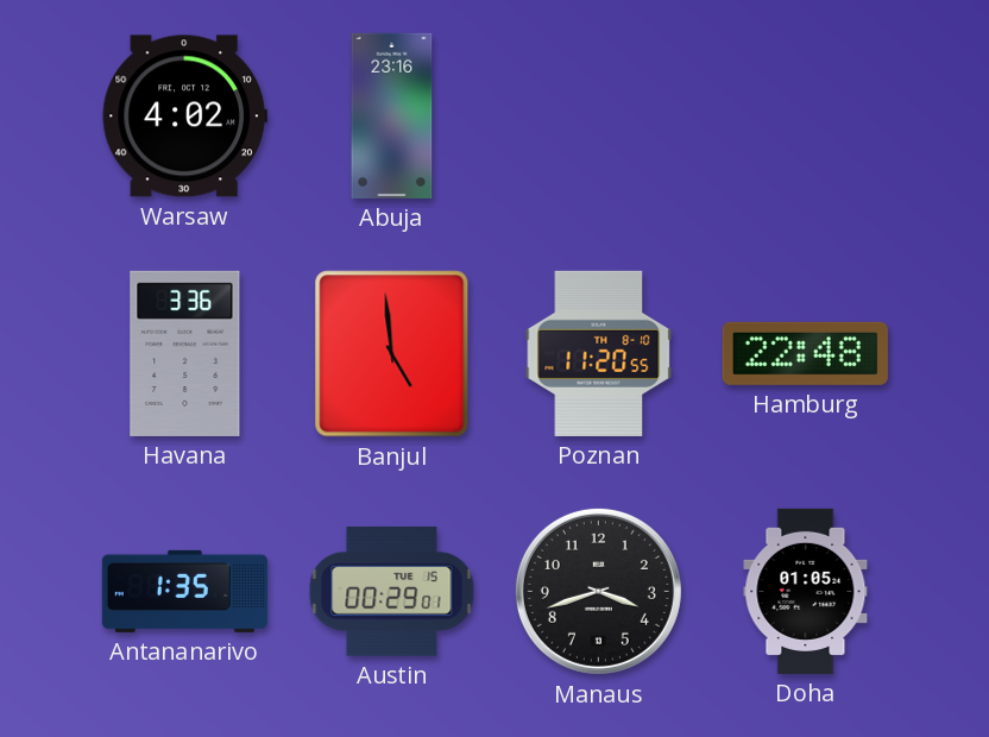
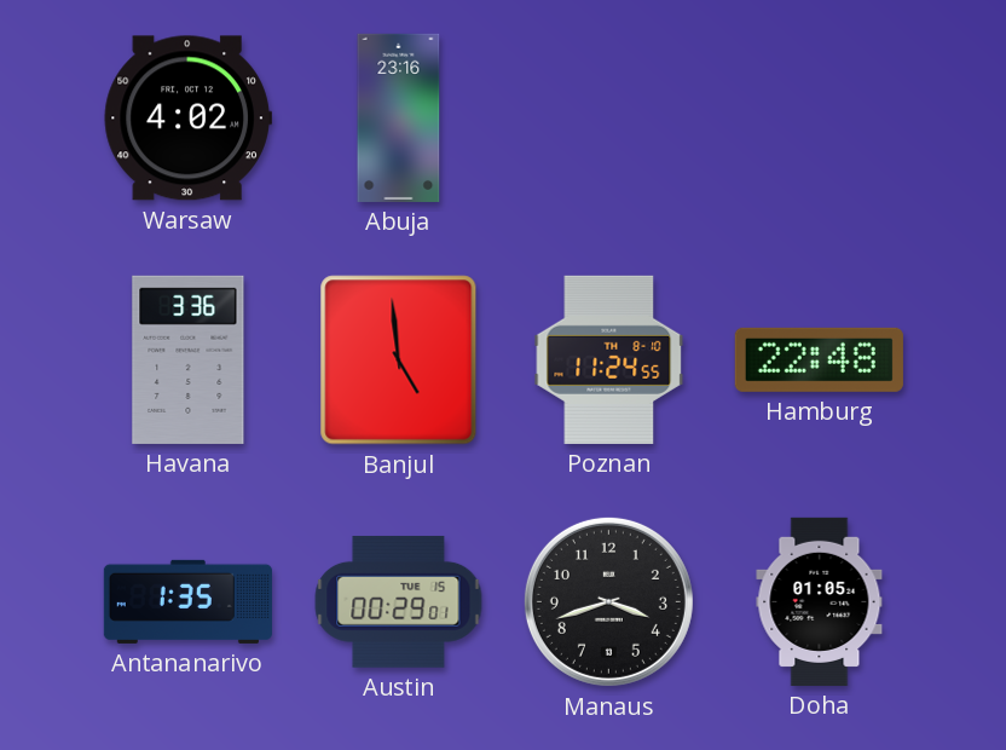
Poznan: 11:20 -> 11:24 (609, 359)
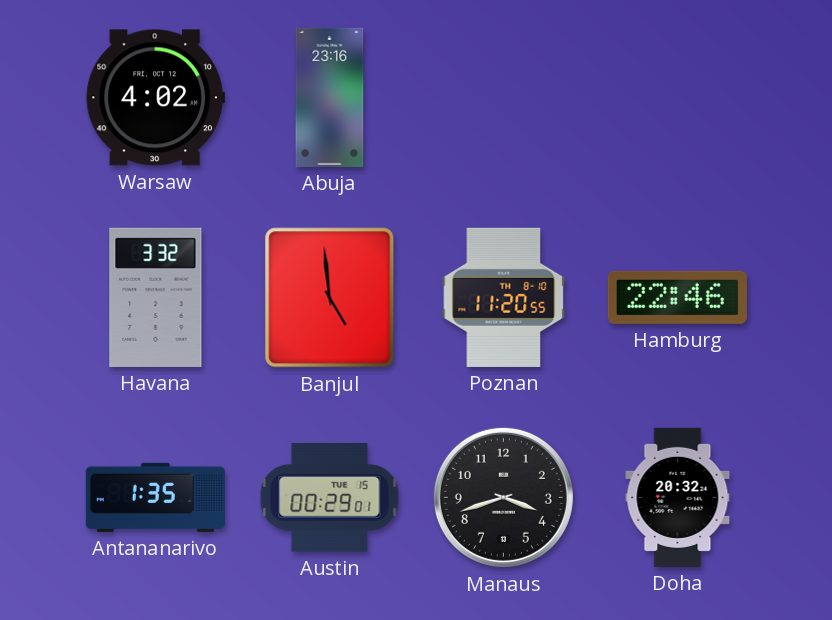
Havana: 3:36 -> 3:32 (156, 297)
Poznan: 11:24 -> 11:20 (504, 297)
Hamburg: 22:48 -> 22:46 (677, 297)
Doha: 01:05 -> 20:32 (678, 497)
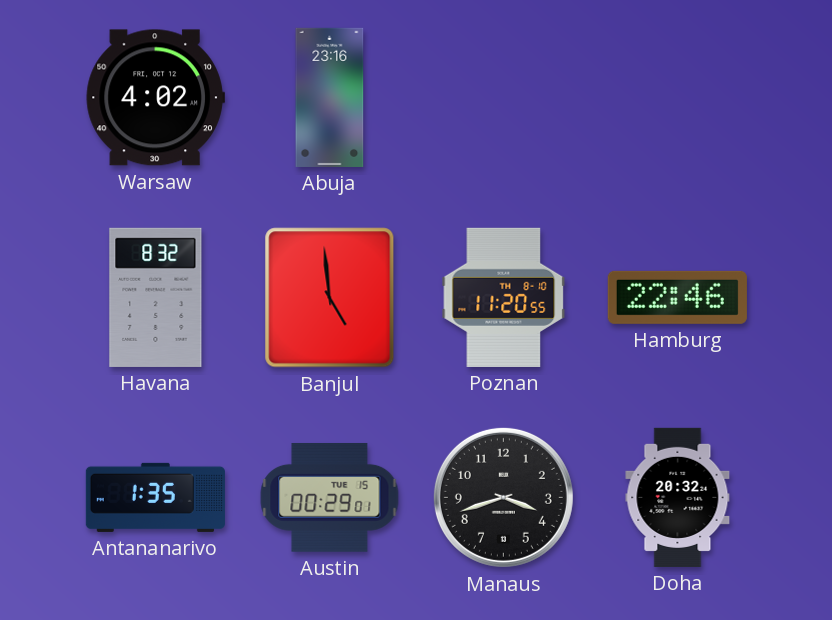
Havana: 3:32 -> 8:32 (156, 297)
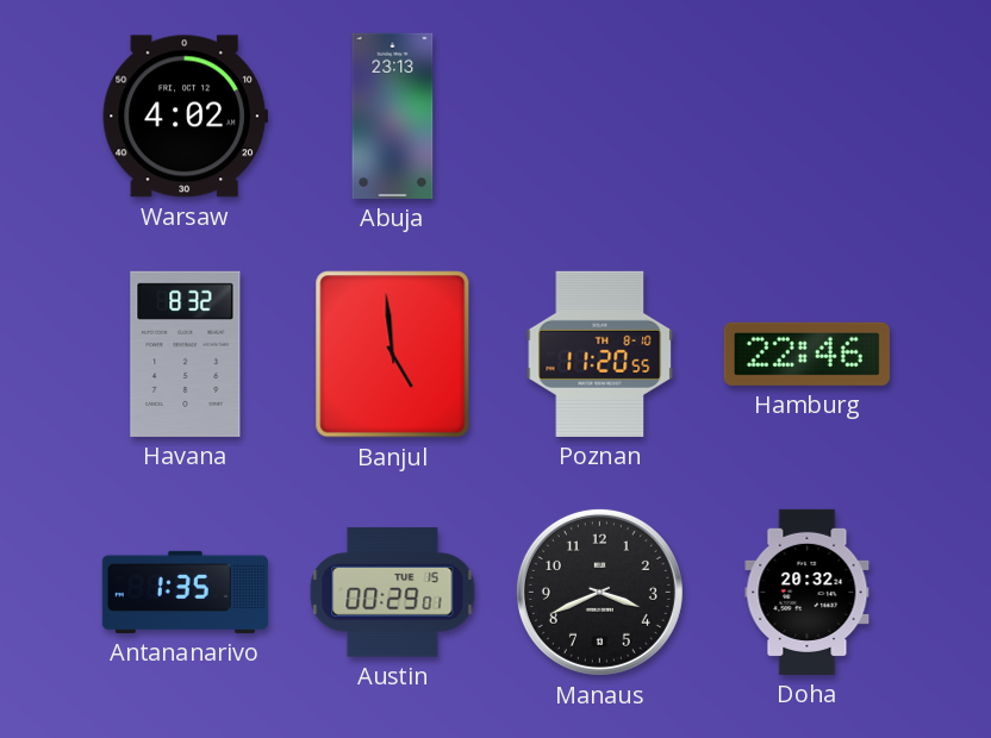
Abuja: 23:16 -> 23:13 (393, 115)
Manaus: 3:42 -> 3:41 (599, 592)
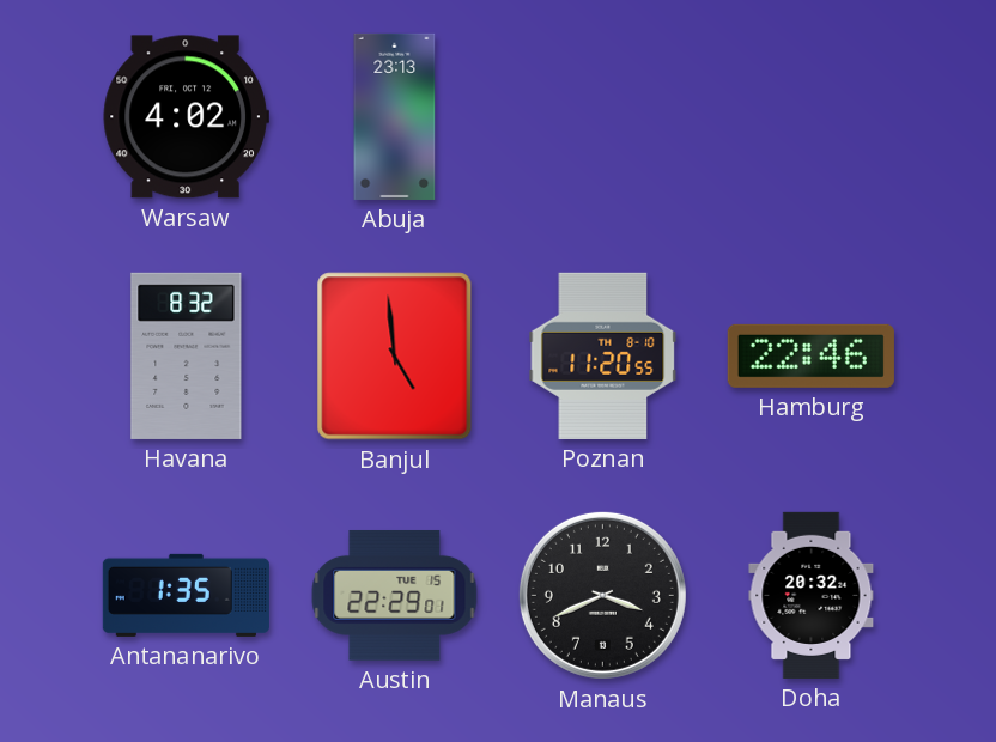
Austin: 00:29 -> 22:29 (395, 595)
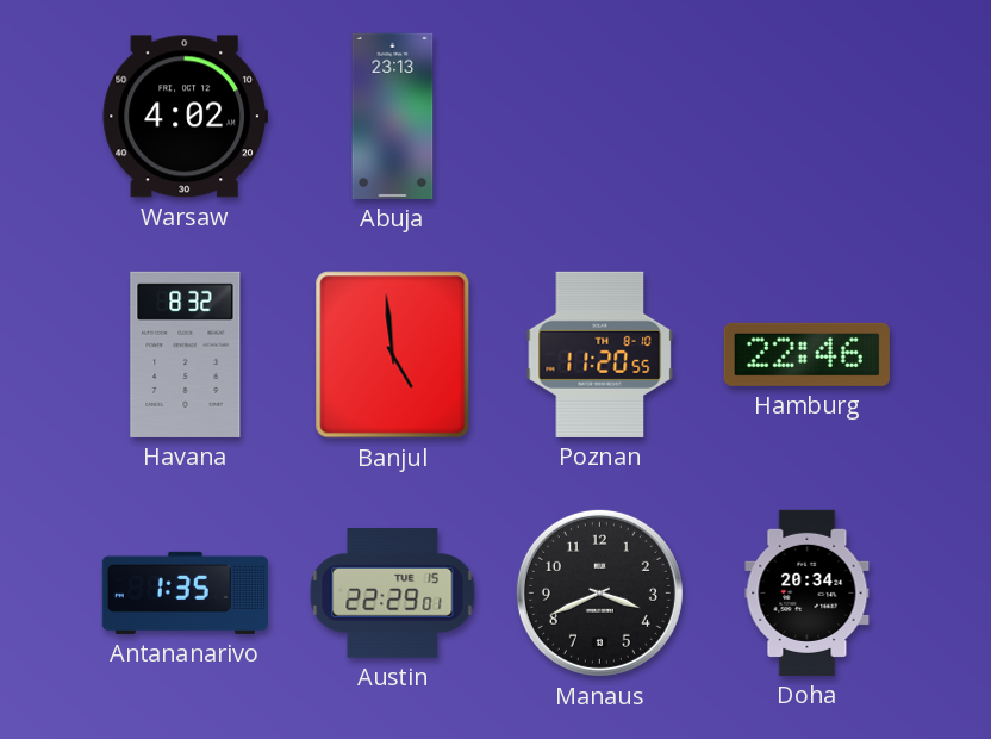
Doha: 20:32 -> 20:34 (808, 592)
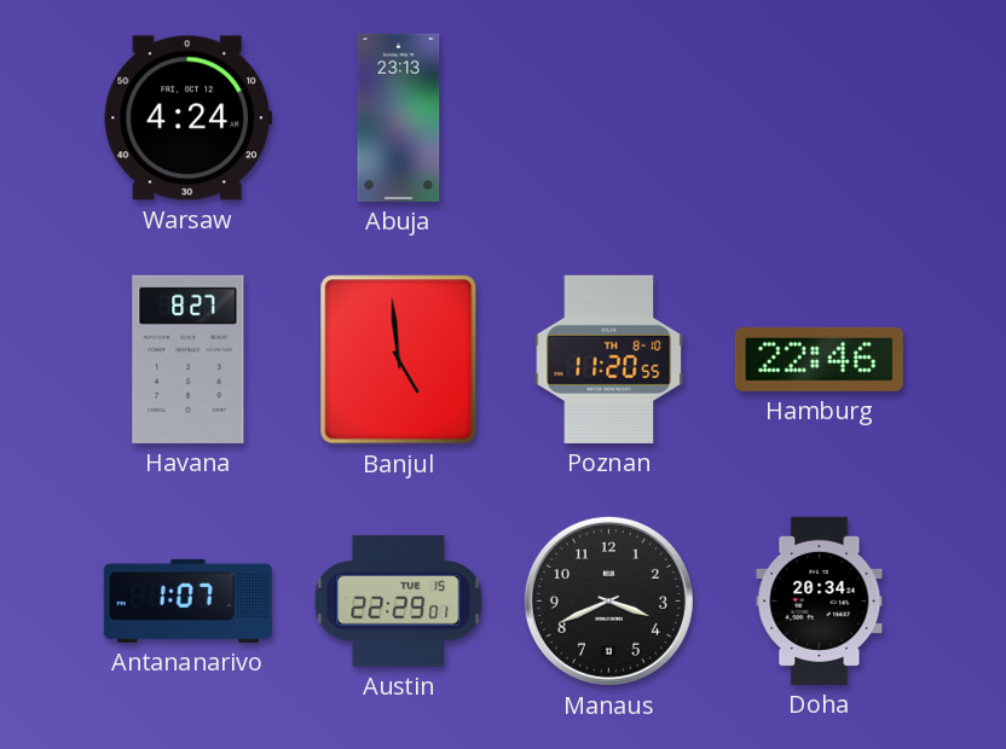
Warsaw: 4:02 -> 4:24 (187, 118)
Havana: 8:32 -> 8:27 (189, 359)
Antananarivo: 1:35 -> 1:07 (187, 600)
